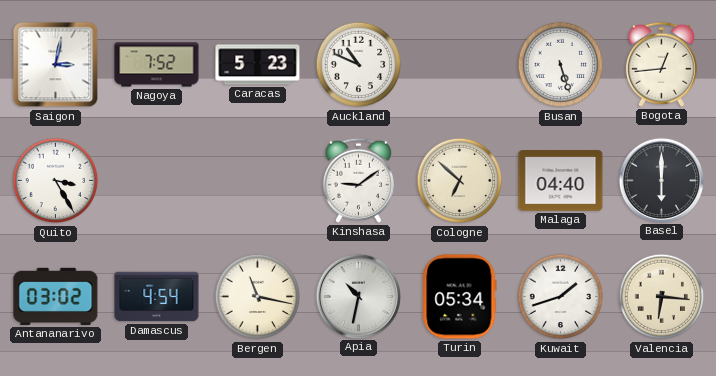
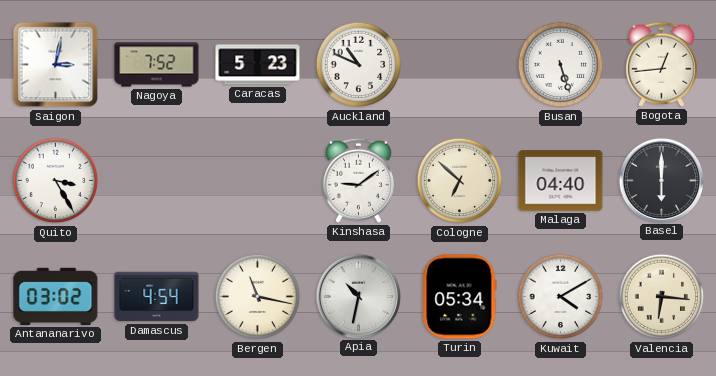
Kuwait: 1:42 -> 4:10 (561, 297)
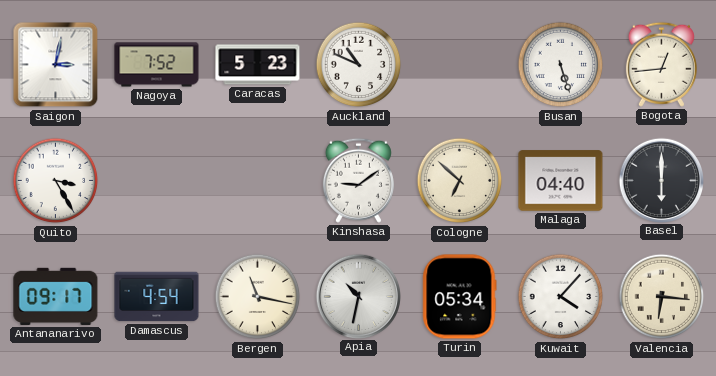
Antananarivo: 03:02 -> 09:17 (56, 296)
Kuwait: 4:10 -> 4:07 (561, 297)
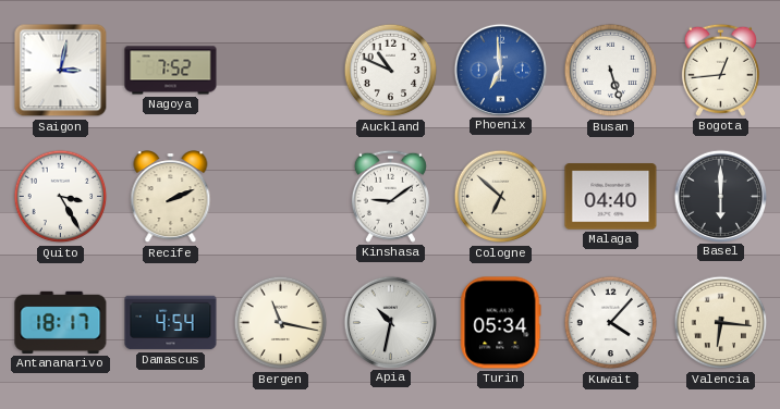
Caracas: 5:23 -> none (258, 65)
Phoenix: none -> 6:59 (500, 70)
Recife: none -> 2:11 (171, 197)
Antananarivo: 09:17 -> 18:17 (61, 322)
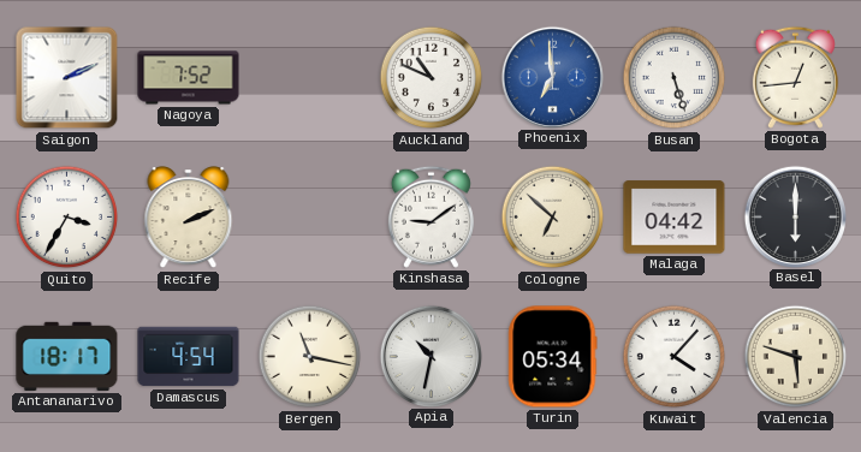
Saigon: 3:02 -> 2:11 (67, 78)
Quito: 3:25 -> 3:35 (67, 218)
Malaga: 04:40 -> 04:42 (675, 218)
Valencia: 6:16 -> 5:48 (796, 357)
